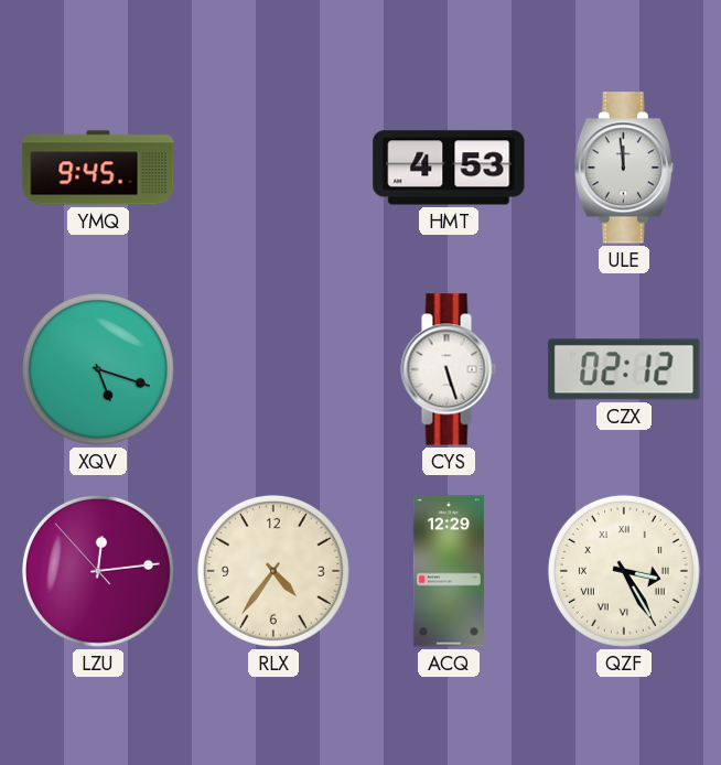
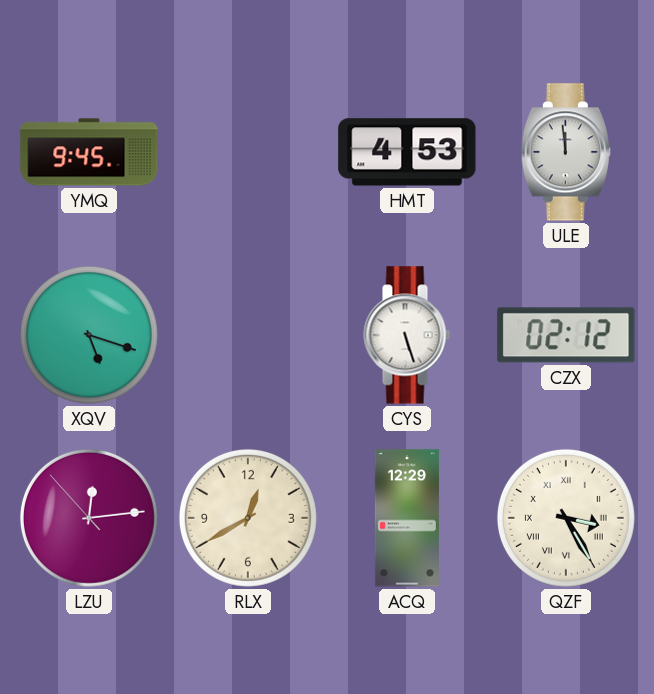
RLX: 4:36 -> 12:40 (248, 518)
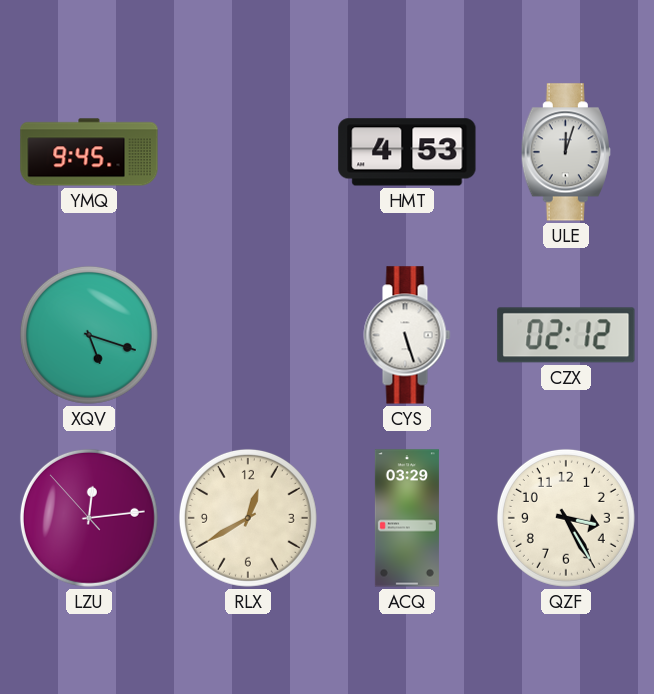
ULE: 11:59 -> 12:03 (566, 152)
ACQ: 12:29 -> 03:29 (407, 518)
QZF numerals: Roman -> Arabic (566, 518)
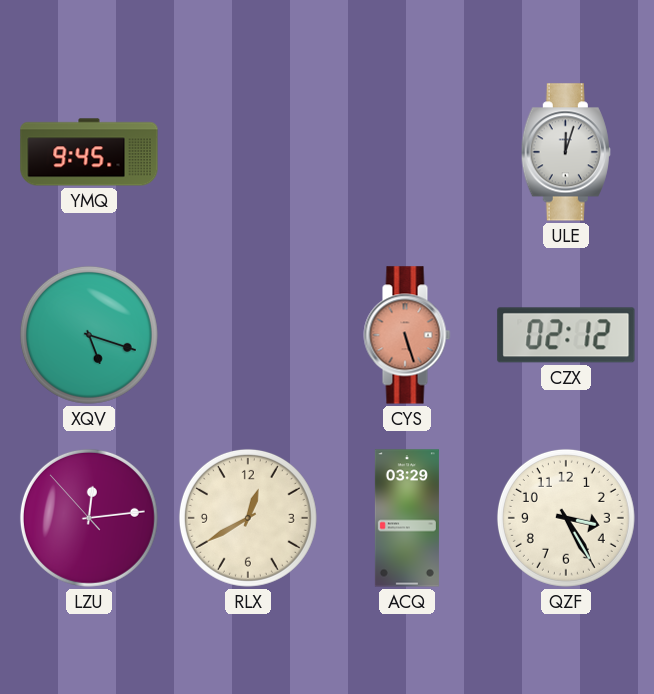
HMT: 4:53 -> none (407, 152)
CYS dial: white -> salmon (407, 335)
